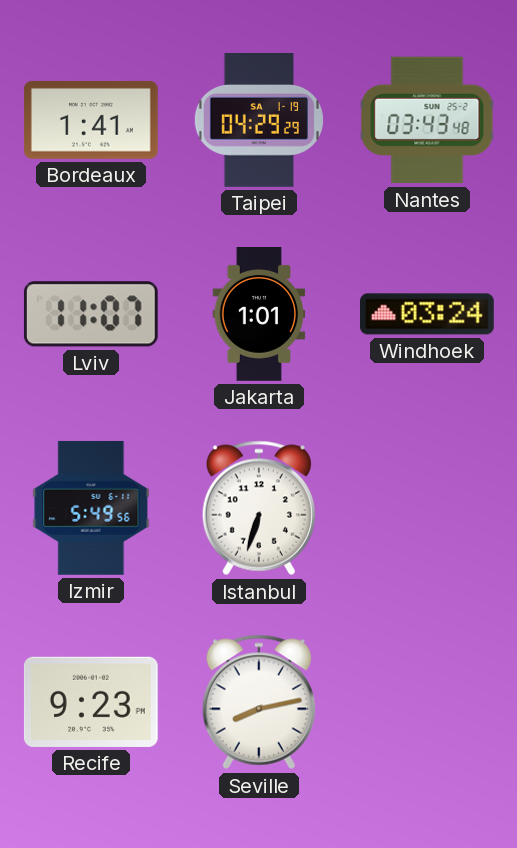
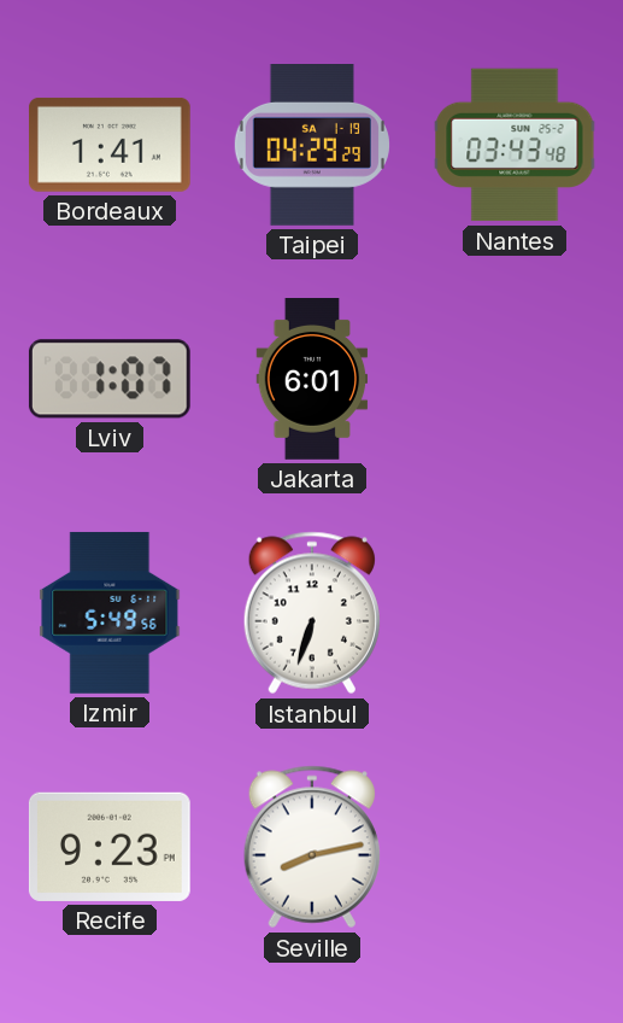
Lviv: 11:07 -> 1:07 (110, 379)
Jakarta: 1:01 -> 6:01 (312, 380)
Windhoek: 03:24 -> none (428, 314)
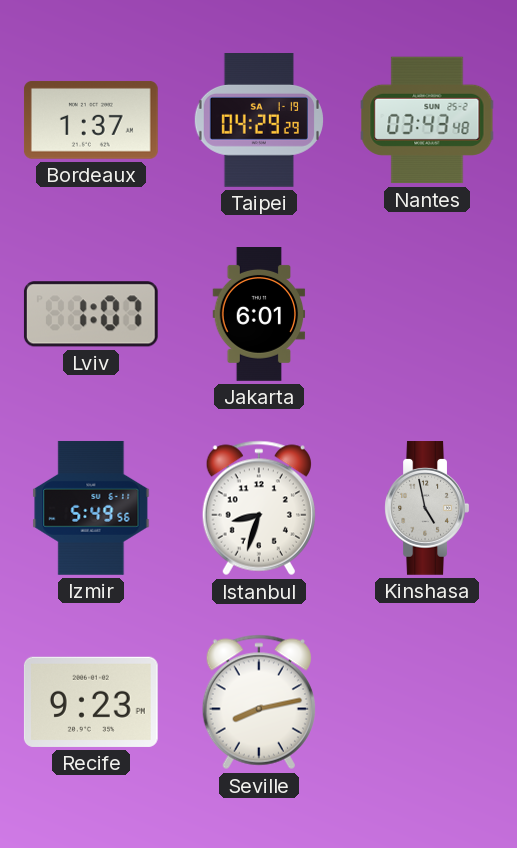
Bordeaux: 1:41 -> 1:37 (91, 120)
Istanbul: 6:33 -> 8:33 (259, 508)
Kinshasa: none -> 4:58 (427, 509)
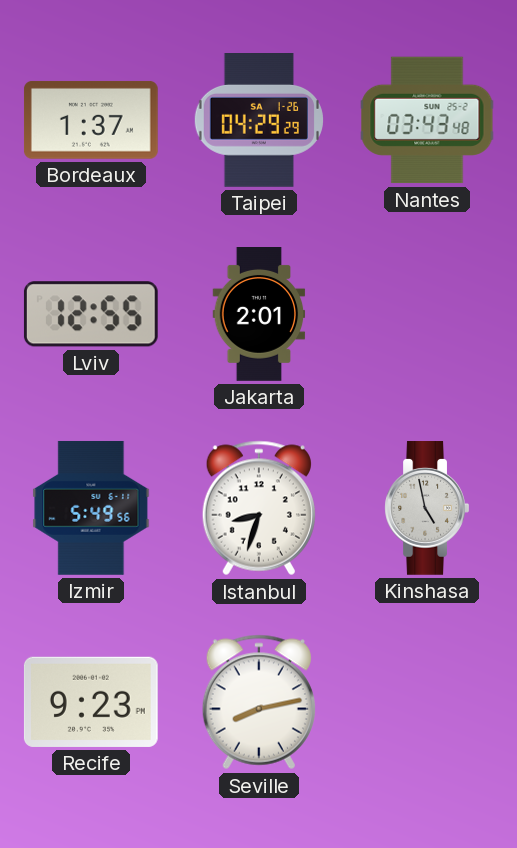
Taipei date: SA 1-19 -> SA 1-26 (259, 121)
Lviv: 1:07 -> 12:55 (91, 314)
Jakarta: 6:01 -> 2:01 (259, 315)
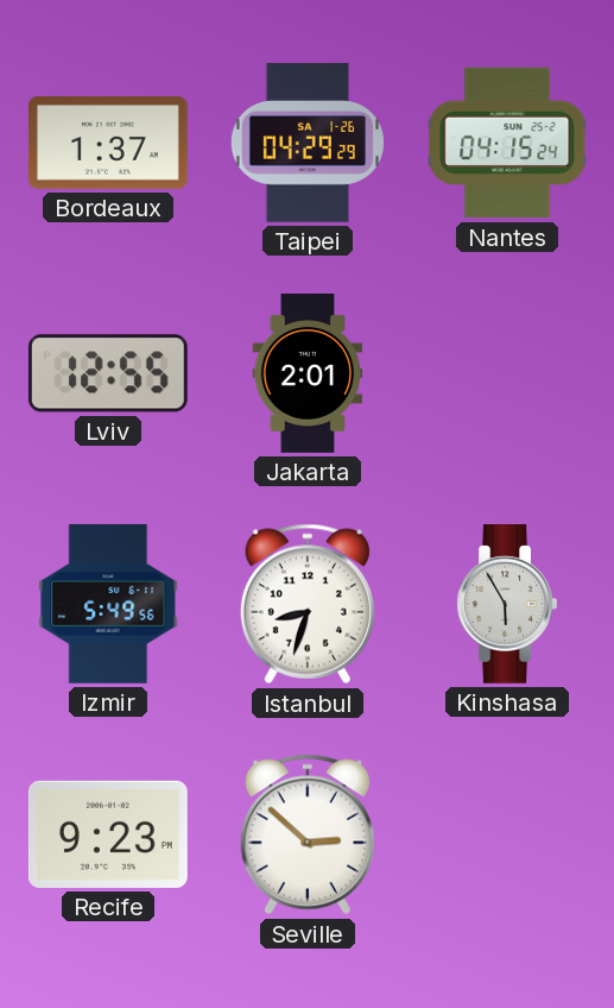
Nantes: 03:43 -> 04:15 (507, 143)
Kinshasa: 4:58 -> 5:55 (507, 605)
Seville: 8:13 -> 2:52 (308, 834)
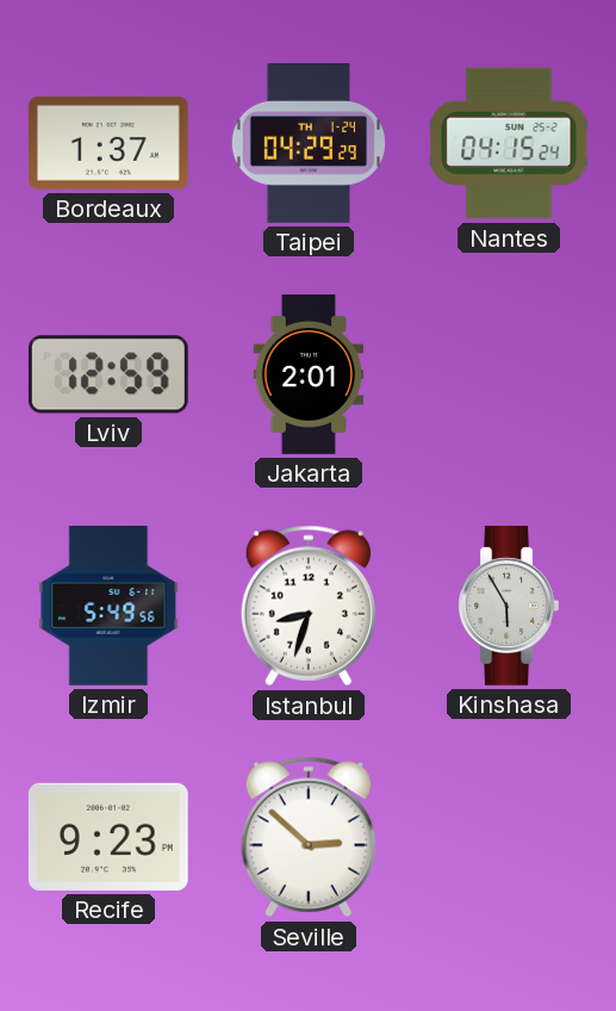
Taipei date: SA 1-26 -> TH 1-24 (309, 144)
Lviv: 12:55 -> 12:59 (108, 374)
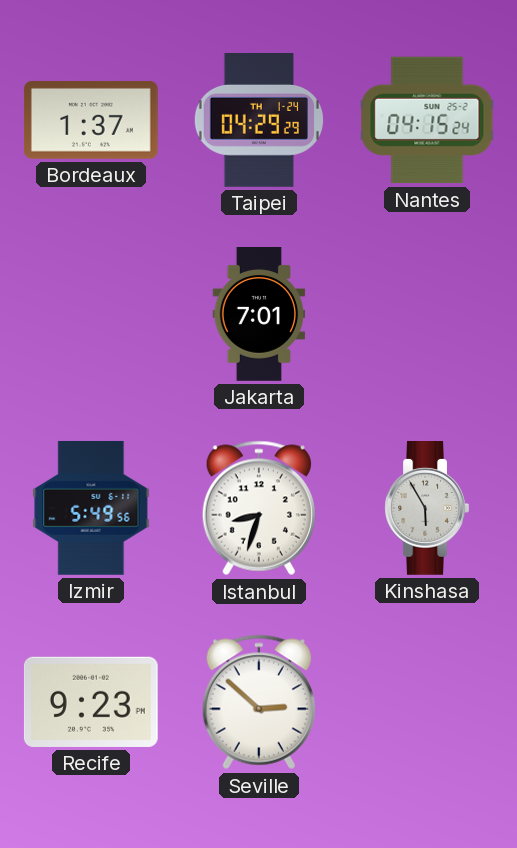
Lviv: 12:59 -> none (108, 374)
Jakarta: 2:01 -> 7:01 (259, 315)
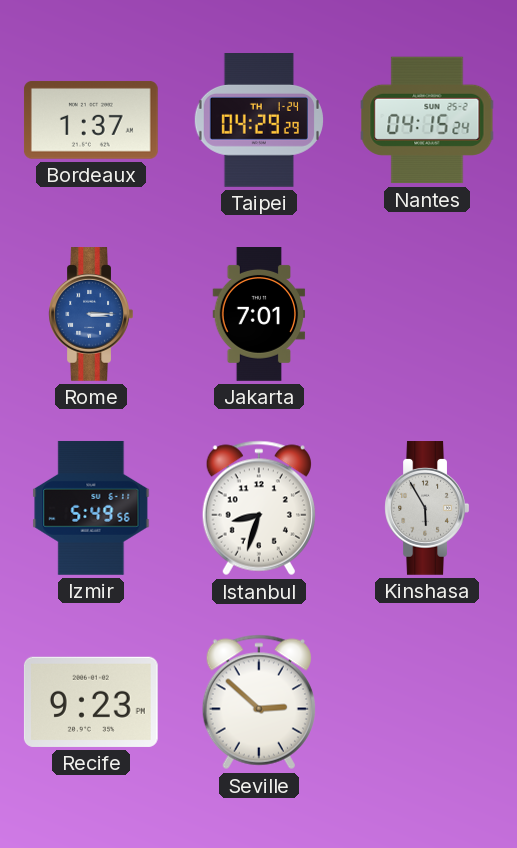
Rome: none -> 3:15 (91, 315)
